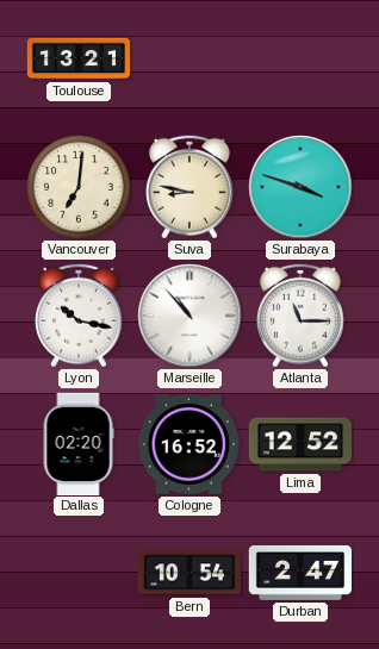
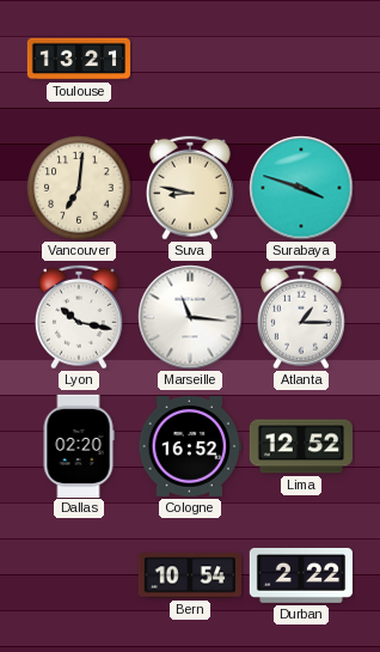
Marseille: 10:53 -> 11:16 (190, 317)
Atlanta: 11:15 -> 1:15 (301, 317)
Durban: 2:47 -> 2:22 (300, 575)
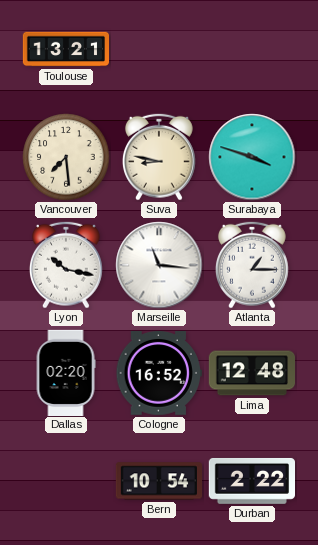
Vancouver: 7:01 -> 7:29 (66, 157)
Lima: 12:52 -> 12:48 (251, 373)
